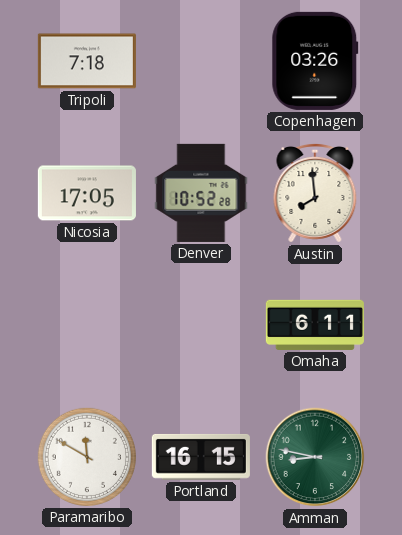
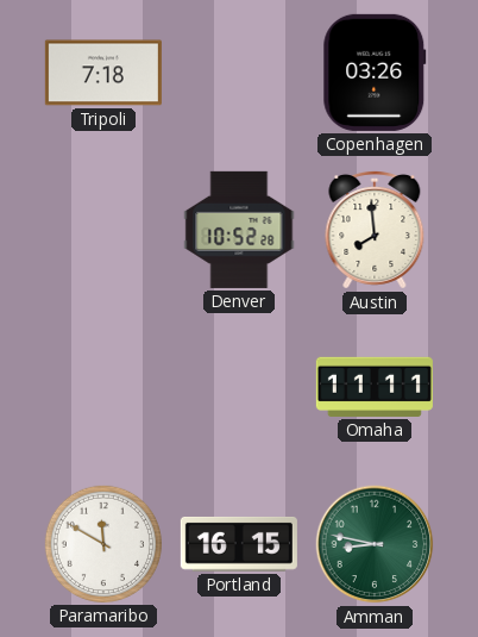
Nicosia: 17:05 -> none (87, 193)
Omaha: 6:11 -> 11:11 (375, 387)
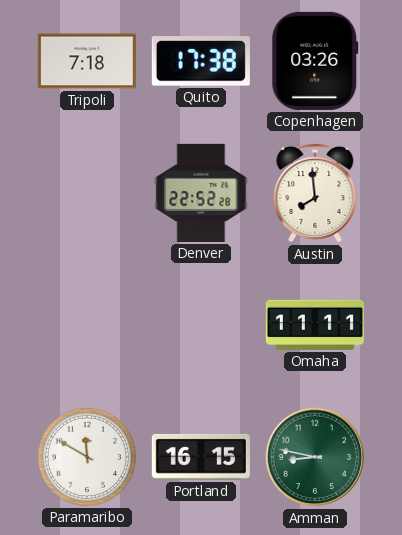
Quito: none -> 17:38 (201, 61)
Denver: 10:52 -> 22:52 (201, 193)
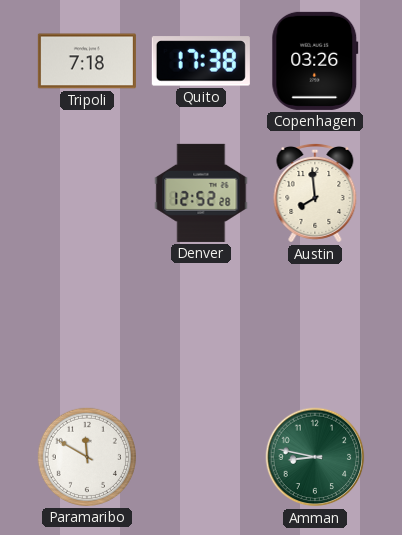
Denver: 22:52 -> 12:52 (201, 193)
Omaha: 11:11 -> none (315, 325)
Portland: 16:15 -> none (201, 457)
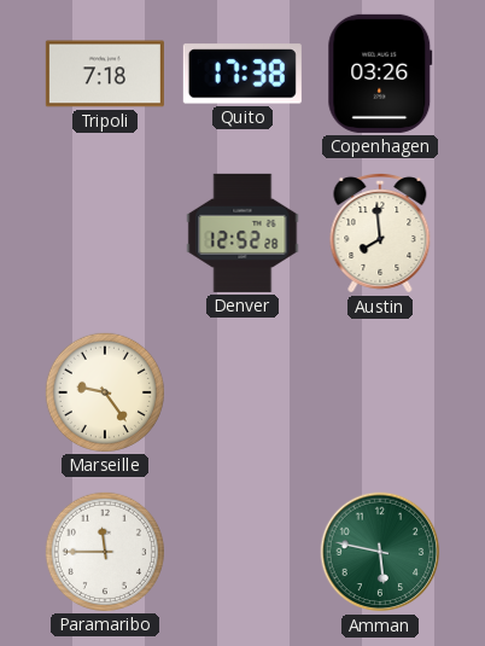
Marseille: none -> 9:24 (105, 392)
Paramaribo: 11:50 -> 11:45 (105, 552)
Amman: 8:47 -> 5:47 (380, 552)
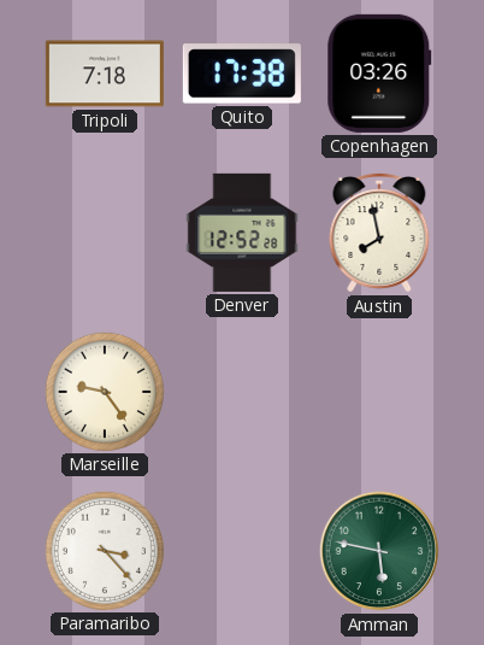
Austin: 7:59 -> 7:58 (379, 233)
Paramaribo: 11:45 -> 3:23 (105, 551)
